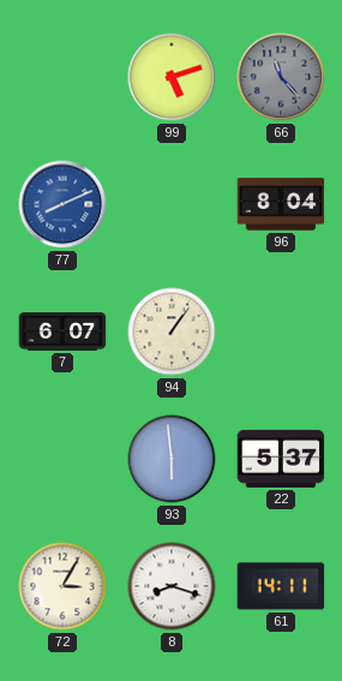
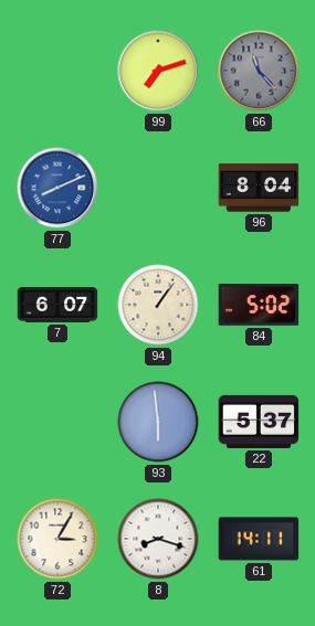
99: 5:12 -> 7:12 (158, 71)
84: none -> 5:02 (259, 305)
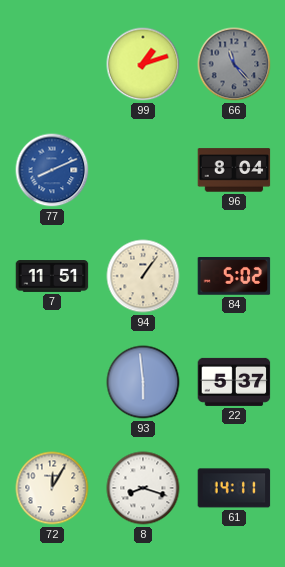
99: 7:12 -> 1:12 (143, 64)
7: 6:07 -> 11:51 (52, 276)
72: 3:05 -> 12:05 (52, 488)
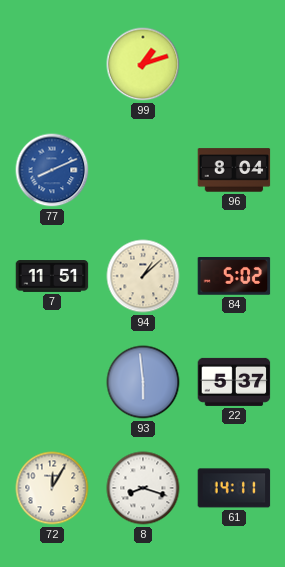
66: 11:23 -> none (234, 64)
94: 1:06 -> 1:08 (143, 276)
